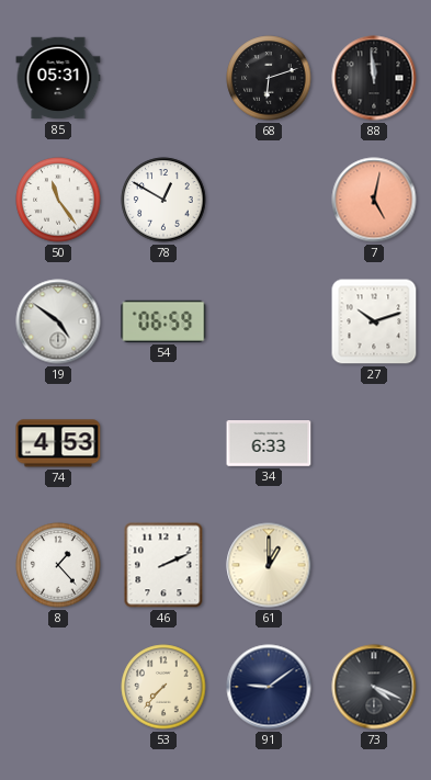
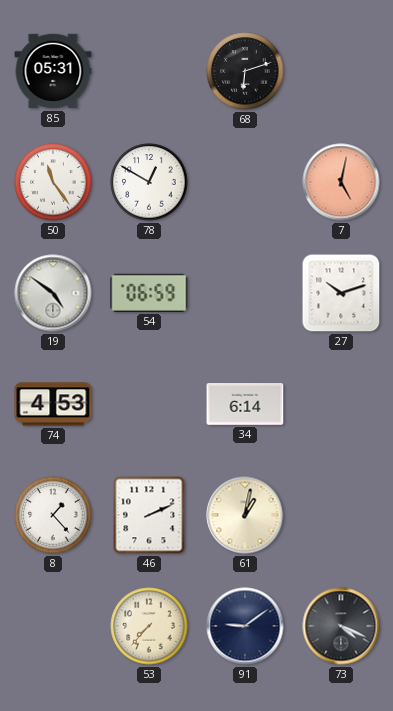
88: 11:59 -> none (374, 78)
34: 6:33 -> 6:14 (245, 405)
61: 1:00 -> 1:02 (245, 515)
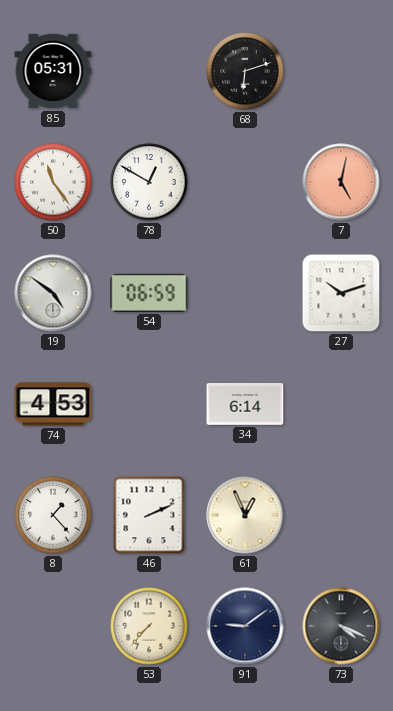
61: 1:02 -> 12:56 (245, 515)
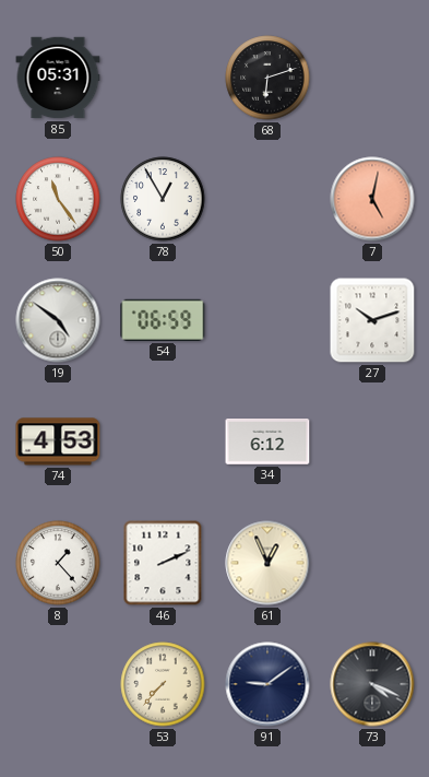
78: 12:50 -> 12:55 (163, 199)
34: 6:14 -> 6:12 (267, 443)
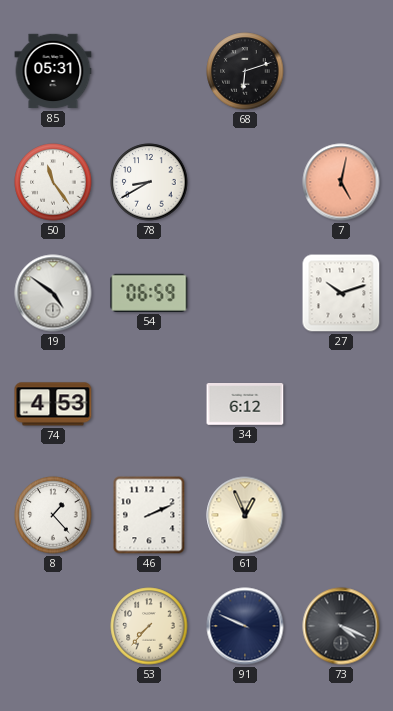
78: 12:55 -> 8:40 (149, 182)
91: 9:09 -> 9:49 (245, 626)
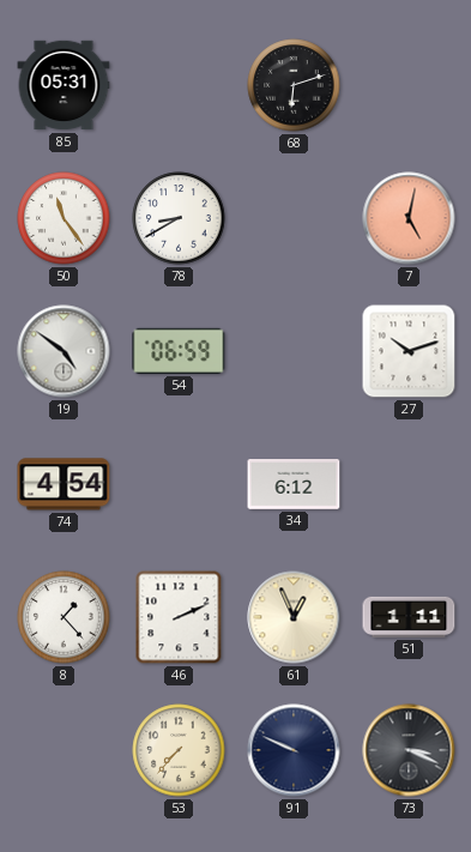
74: 4:53 -> 4:54 (64, 484)
51: none -> 1:11 (409, 617)
73: 4:19 -> 3:19 (409, 750)
